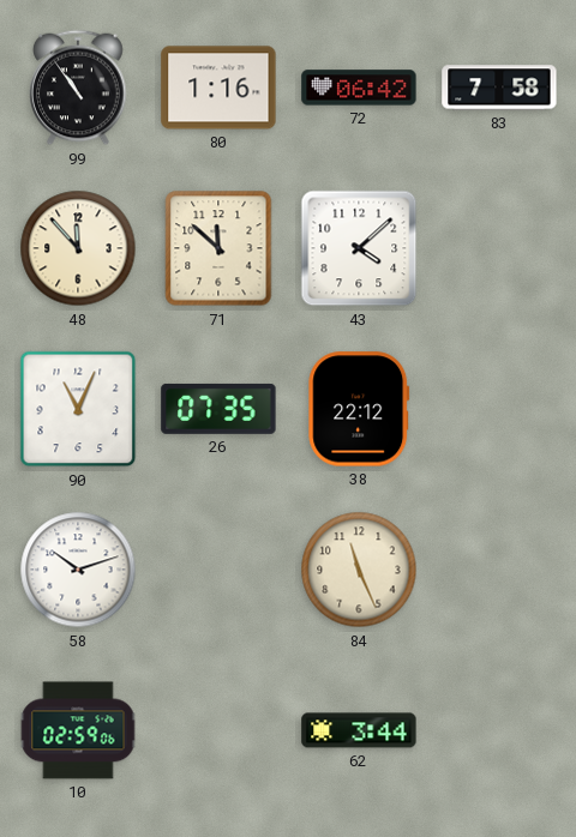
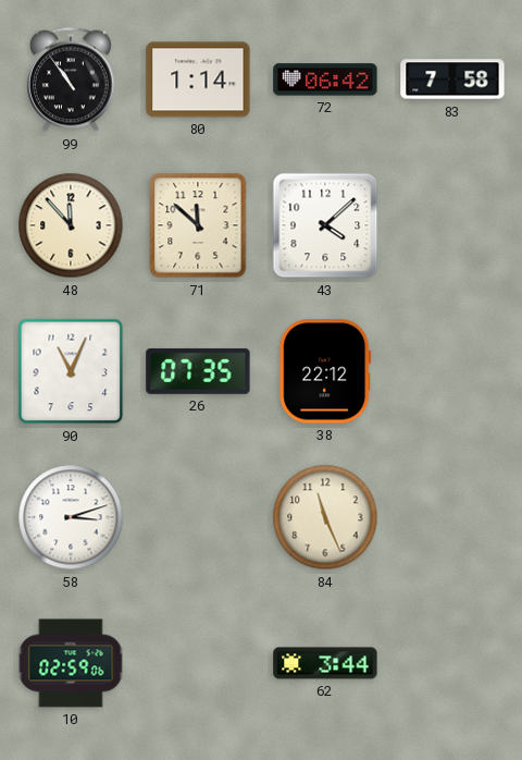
80: 1:16 -> 1:14 (198, 79)
58: 10:12 -> 3:12 (71, 517)
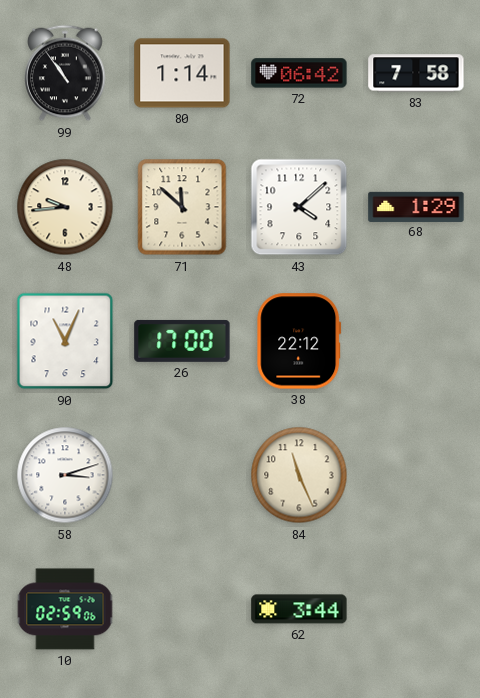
48: 11:53 -> 9:44 (65, 207)
68: none -> 1:29 (416, 206)
26: 07:35 -> 17:00 (182, 341)
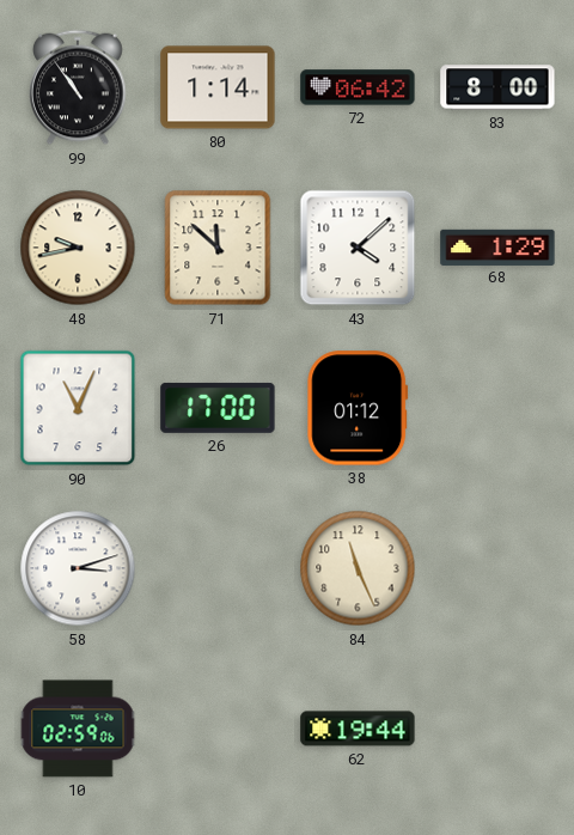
83: 7:58 -> 8:00 (497, 87)
48: 9:44 -> 9:43 (78, 248)
38: 22:12 -> 01:12 (358, 408)
62: 3:44 -> 19:44 (358, 729)
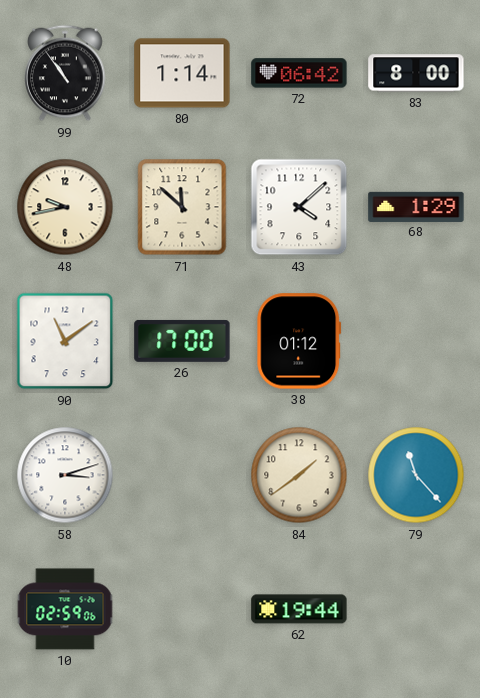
90: 11:04 -> 11:09 (65, 341)
84: 11:26 -> 1:39 (299, 475)
79: none -> 11:23 (416, 475)
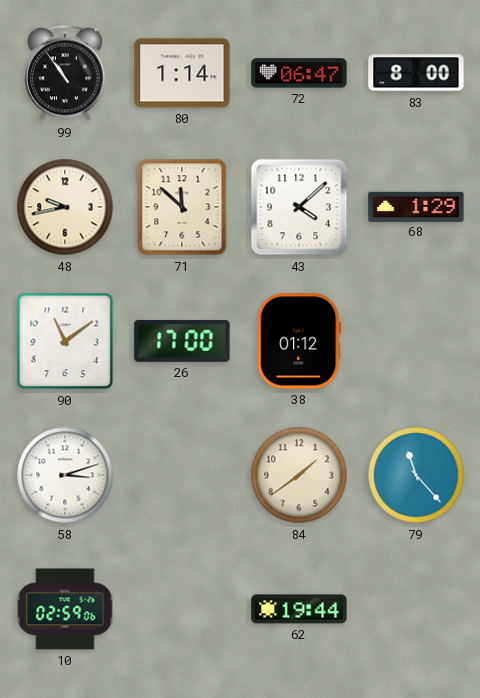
72: 06:42 -> 06:47 (299, 73)
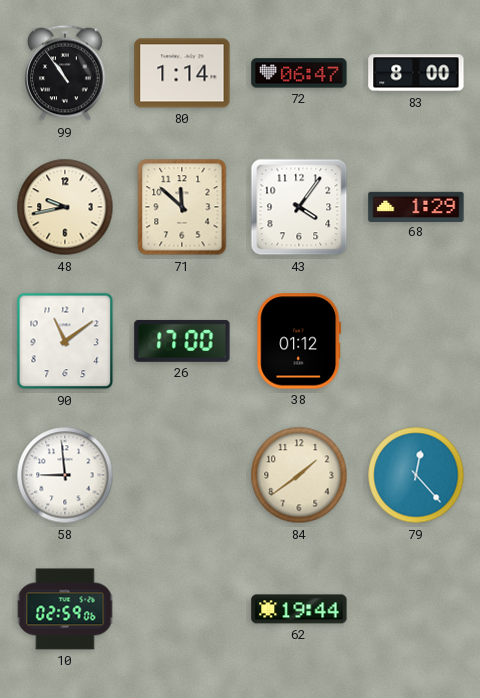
43: 4:08 -> 4:06 (299, 207)
58: 3:12 -> 8:59 (65, 475)
79: 11:23 -> 12:23 (416, 475)
